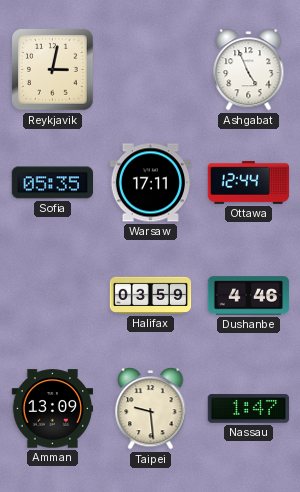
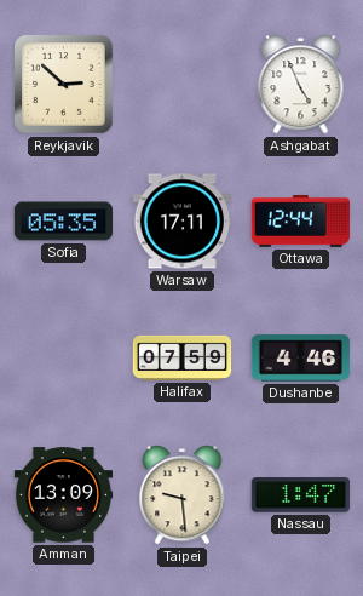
Reykjavik: 3:02 -> 2:52 (64, 85)
Halifax: 03:59 -> 07:59 (183, 357)
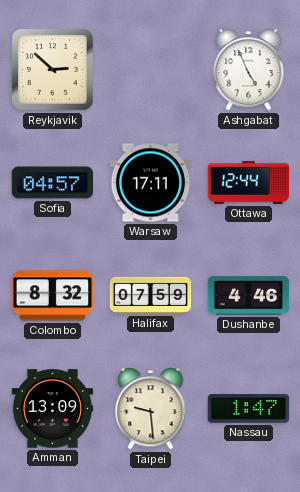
Sofia: 05:35 -> 04:57 (53, 183)
Colombo: none -> 8:32 (52, 296)
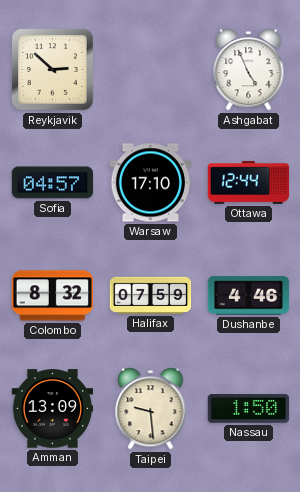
Warsaw: 17:11 -> 17:10 (150, 183)
Nassau: 1:47 -> 1:50 (249, 409)
